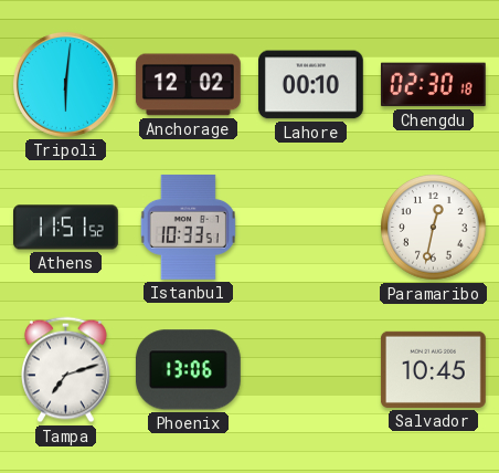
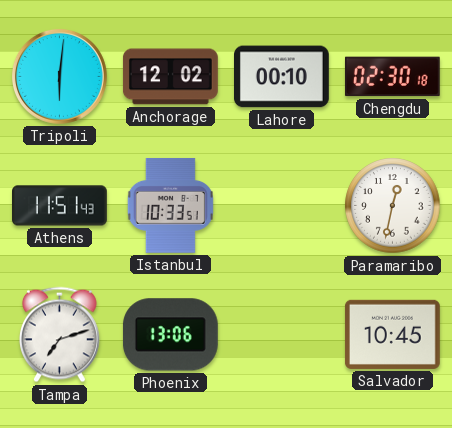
Athens: 11:51:52 -> 11:51:43 (60, 206)
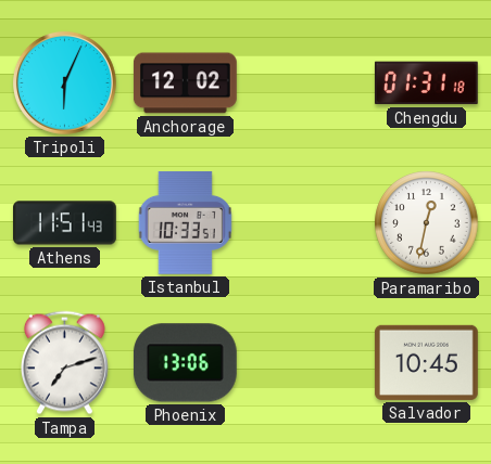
Tripoli: 6:01 -> 6:04 (64, 82)
Lahore: 00:10 -> none (282, 77)
Chengdu: 02:30 -> 01:31 (426, 83)
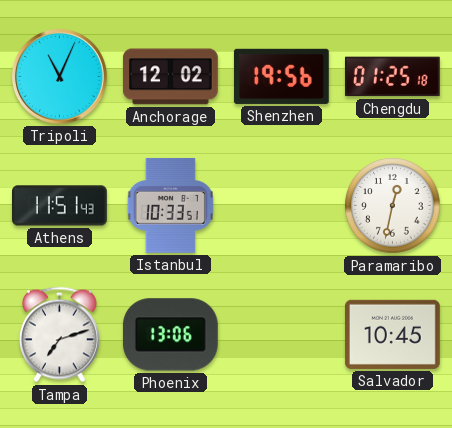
Tripoli: 6:04 -> 11:04 (59, 76)
Shenzhen: none -> 19:56 (281, 76)
Chengdu: 01:31 -> 01:25 (392, 77)
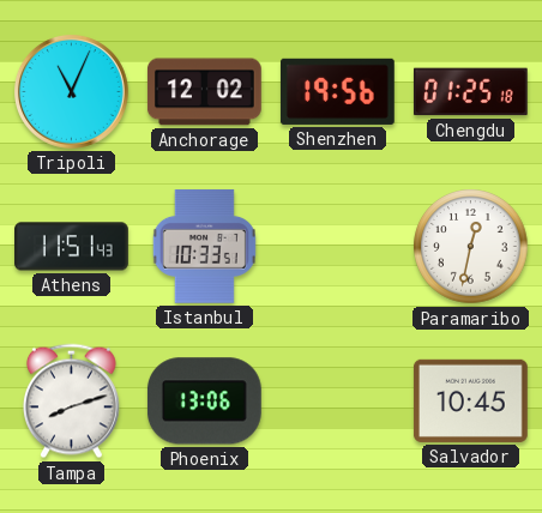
Tampa: 7:12 -> 8:12 (71, 402)
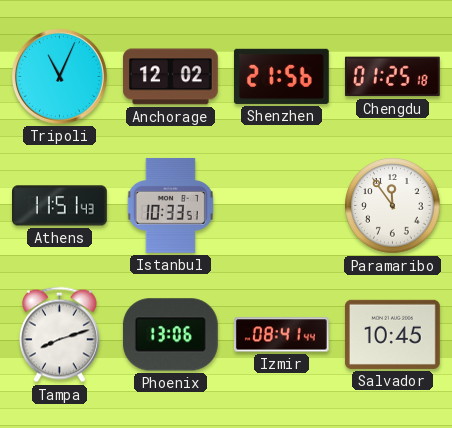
Shenzhen: 19:56 -> 21:56 (281, 76)
Paramaribo: 12:32 -> 11:54 (393, 206)
Izmir: none -> 08:41 (282, 335)
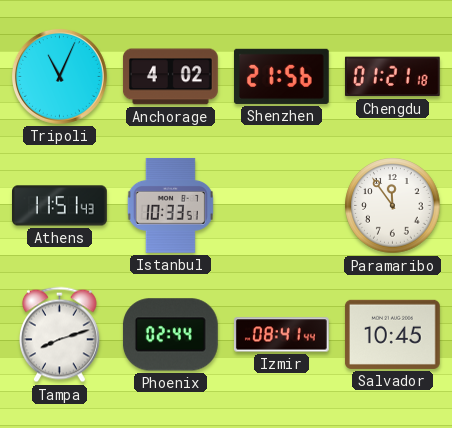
Anchorage: 12:02 -> 4:02 (170, 77)
Chengdu: 01:25 -> 01:21 (392, 77)
Phoenix: 13:06 -> 02:44 (170, 335)
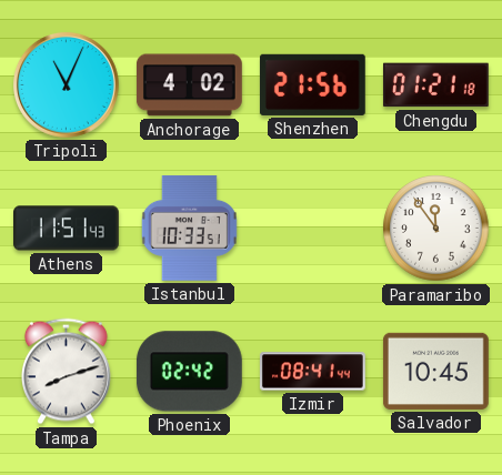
Phoenix: 02:44 -> 02:42 (189, 372)
